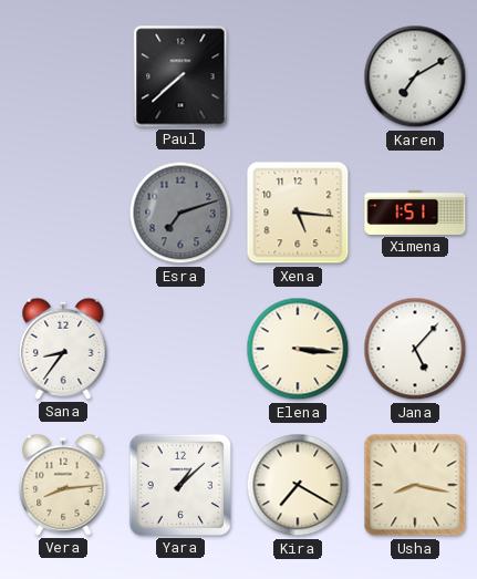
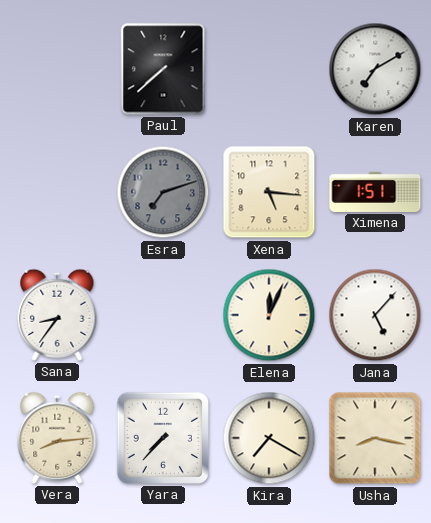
Elena: 3:16 -> 12:04 (269, 315)
Yara: 1:08 -> 7:37 (163, 438)
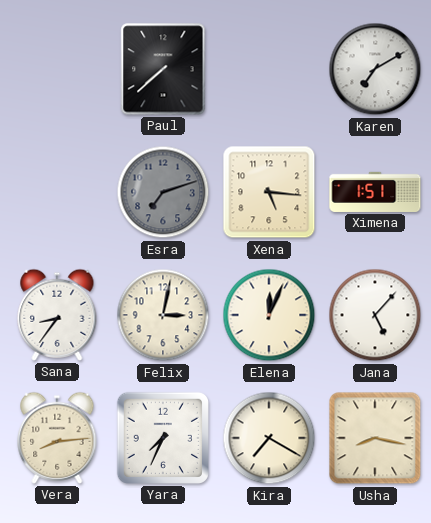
Felix: none -> 3:02 (163, 315)
Yara: 7:37 -> 7:34 (163, 438)
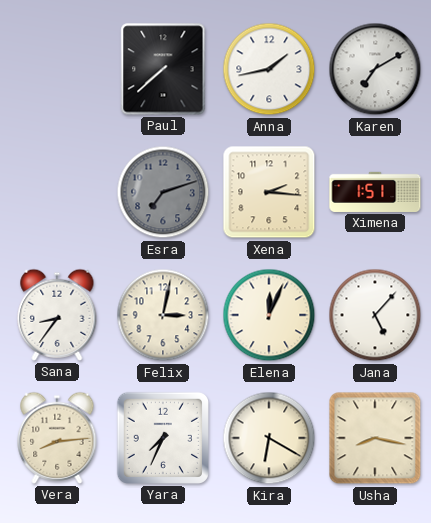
Anna: none -> 1:43 (269, 69)
Xena: 5:16 -> 2:16 (269, 192)
Kira: 7:20 -> 6:20 (269, 438)
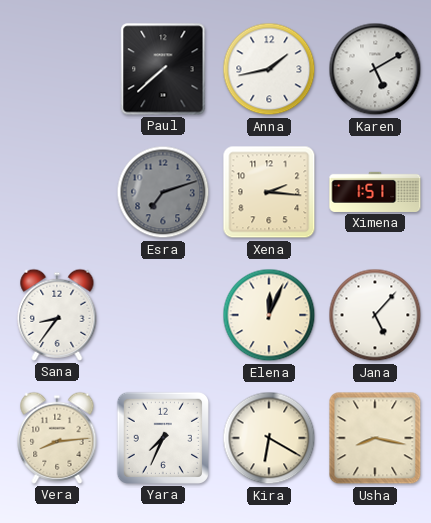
Karen: 7:10 -> 5:10 (375, 69)
Felix: 3:02 -> none (163, 315)
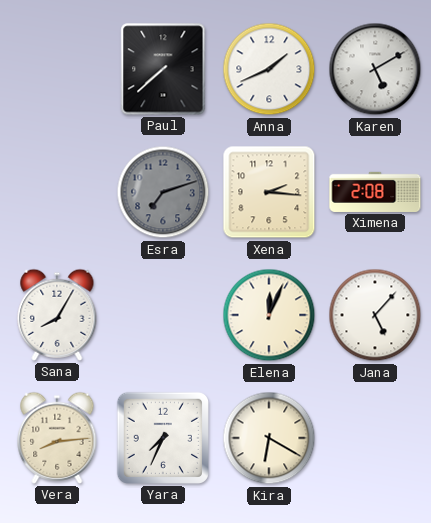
Anna: 1:43 -> 1:41 (269, 69)
Ximena: 1:51 -> 2:08 (375, 192)
Sana: 8:36 -> 8:05 (57, 315)
Usha: 8:17 -> none (375, 438)
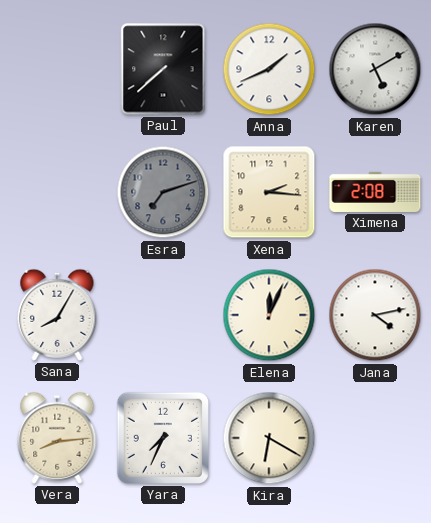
Jana: 5:07 -> 4:13 (375, 315)
